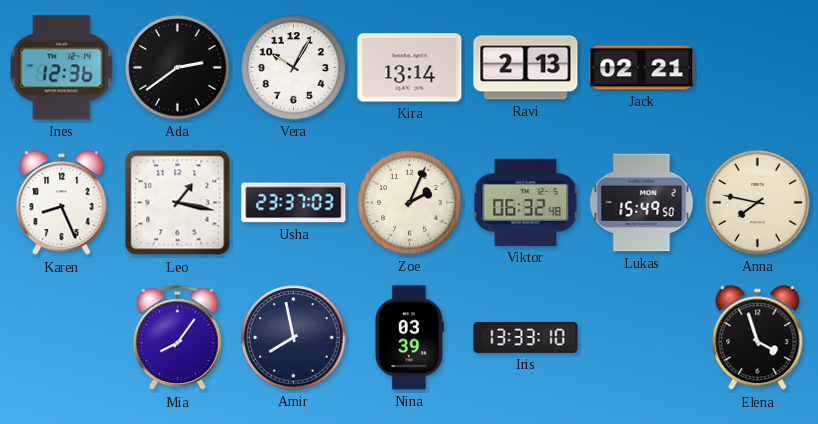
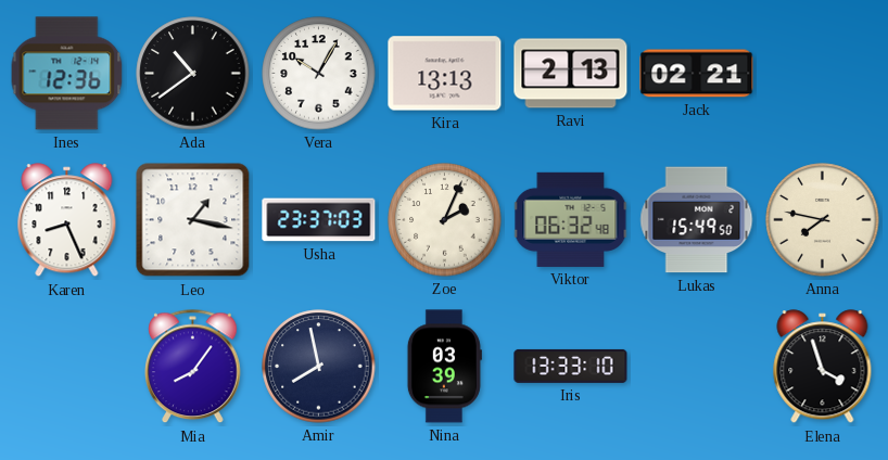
Ada: 2:39 -> 10:39 (193, 74)
Kira: 13:14 -> 13:13 (445, 74)
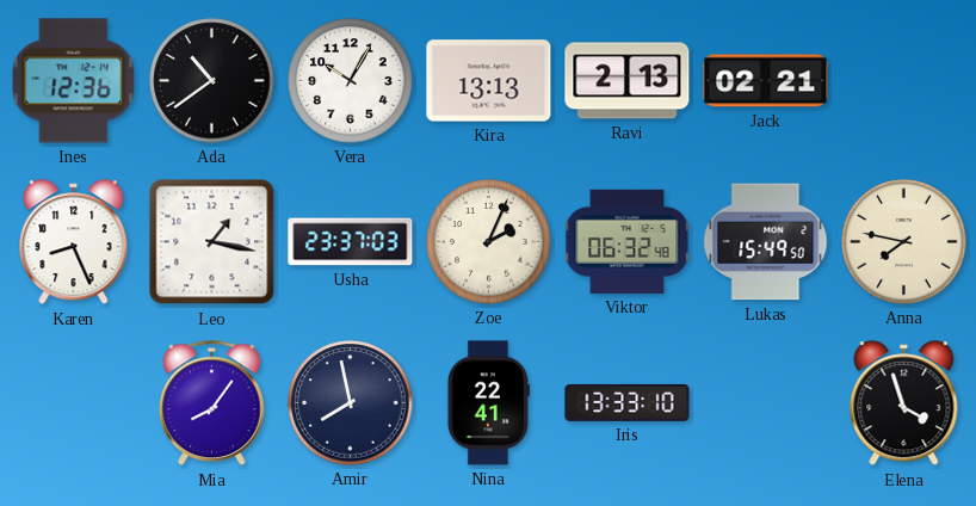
Nina: 03:39 -> 22:41 (488, 403)
